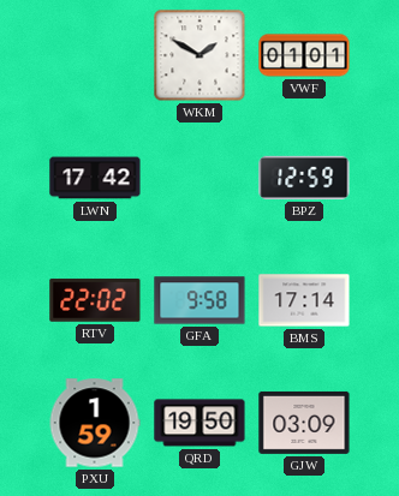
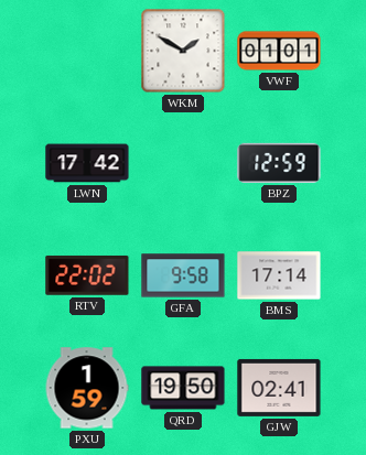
GJW: 03:09 -> 02:41 (279, 388)
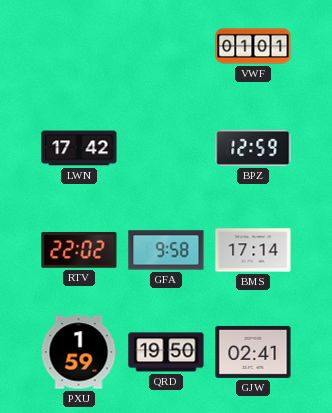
WKM: 1:50 -> none (183, 51)
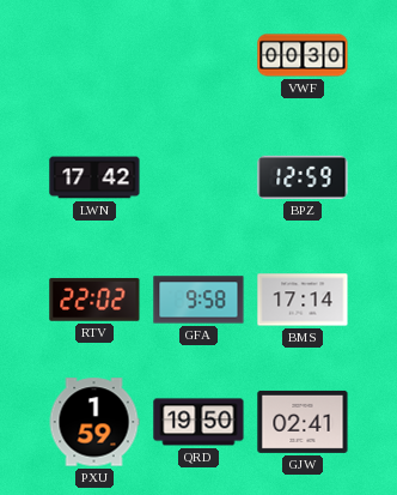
VWF: 01:01 -> 00:30 (303, 55)
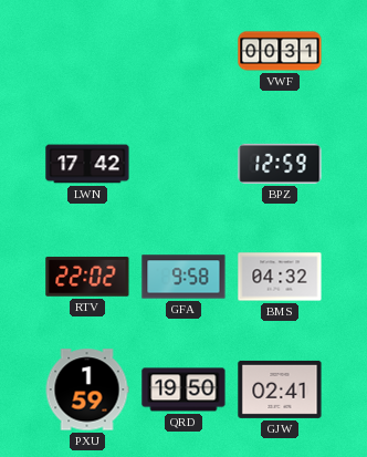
VWF: 00:30 -> 00:31 (280, 51)
BMS: 17:14 -> 04:32 (280, 277)
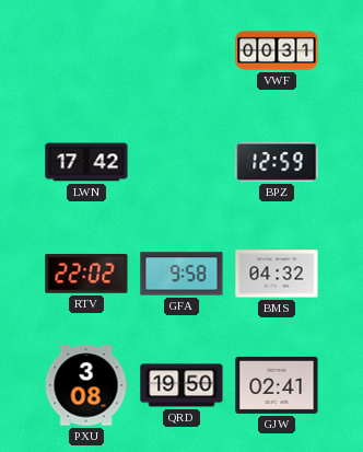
PXU: 1:59 -> 3:08 (86, 385)
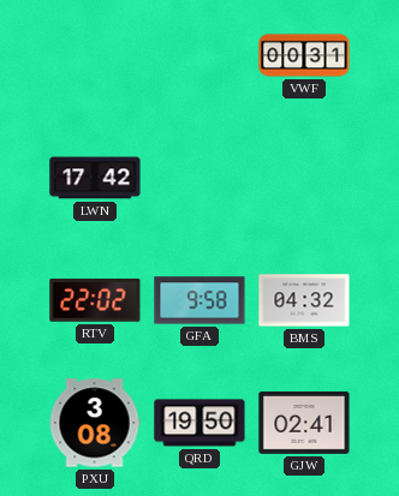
BPZ: 12:59 -> none (277, 162)
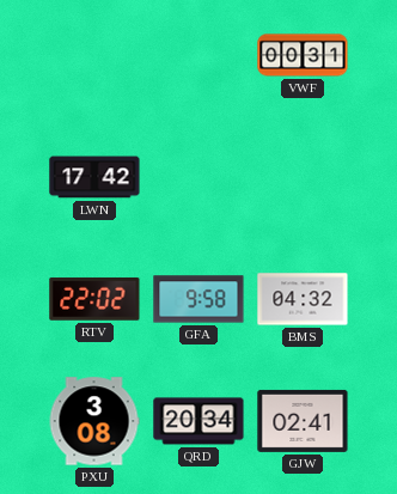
QRD: 19:50 -> 20:34 (198, 421)
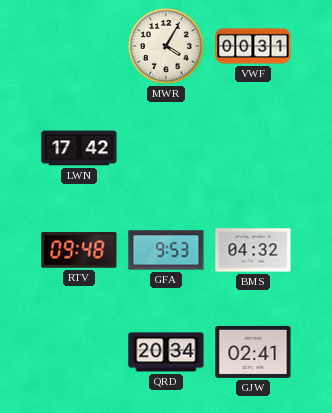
MWR: none -> 4:05 (166, 46)
RTV: 22:02 -> 09:48 (79, 250)
GFA: 9:58 -> 9:53 (166, 250)
PXU: 3:08 -> none (94, 421)
